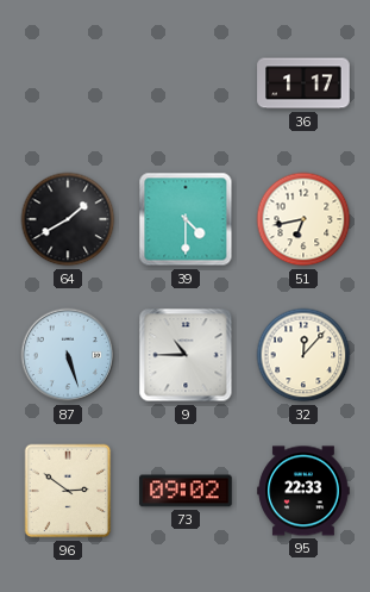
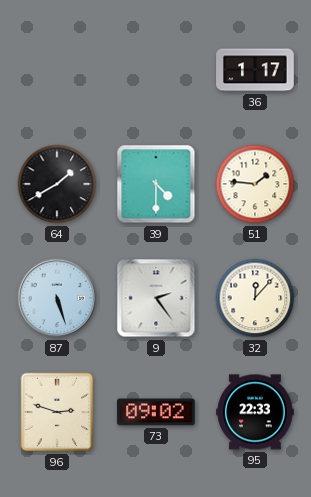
51: 6:43 -> 1:46 (255, 184)
9: 10:45 -> 2:24 (156, 298)
96: 2:51 -> 2:48 (57, 412)
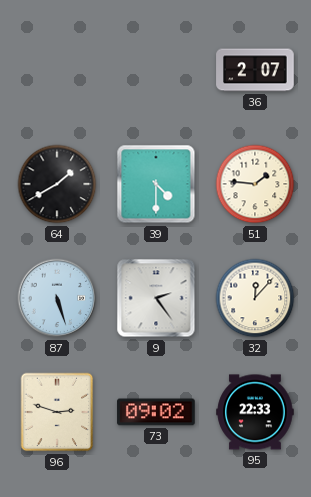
36: 1:17 -> 2:07 (255, 70)
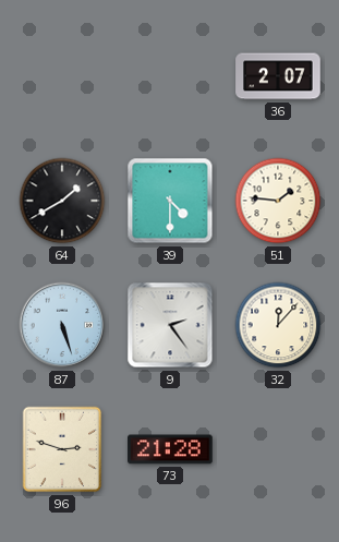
73: 09:02 -> 21:28 (170, 449)
95: 22:33 -> none (255, 412)
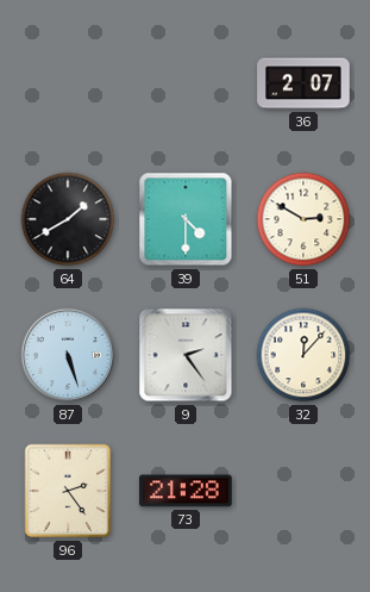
51: 1:46 -> 2:50 (303, 219)
96: 2:48 -> 2:24 (68, 491)
